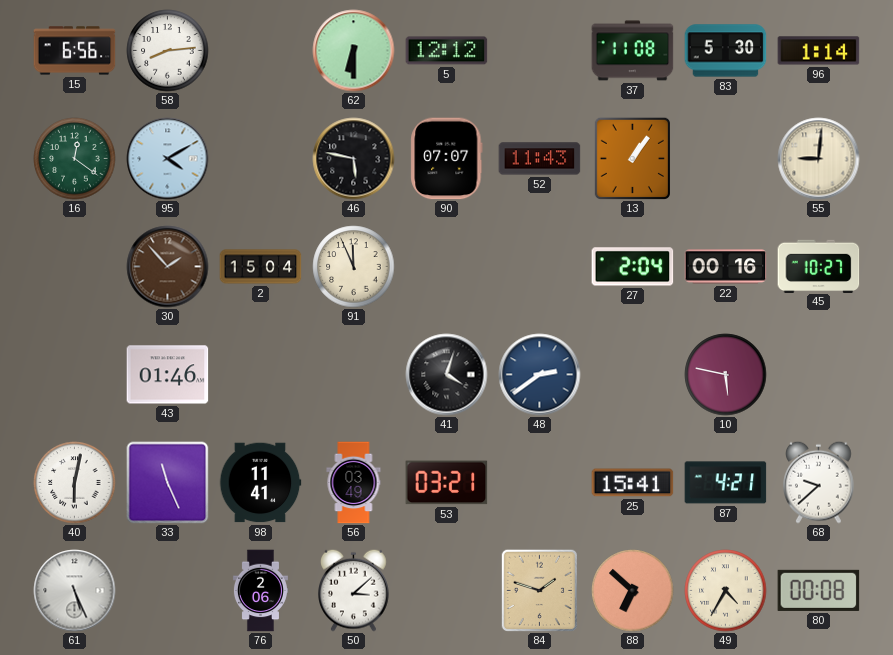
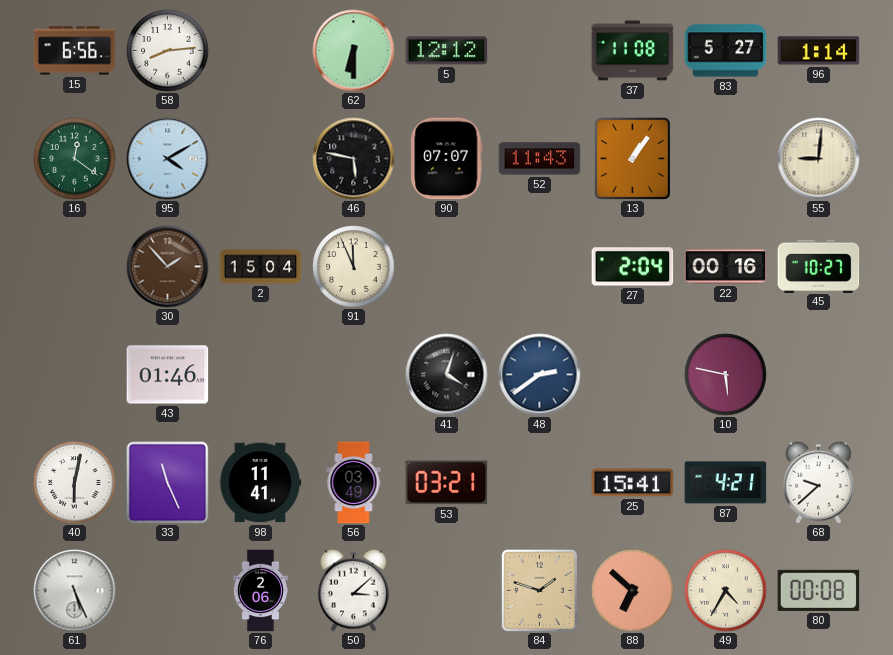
83: 5:30 -> 5:27 (726, 51)
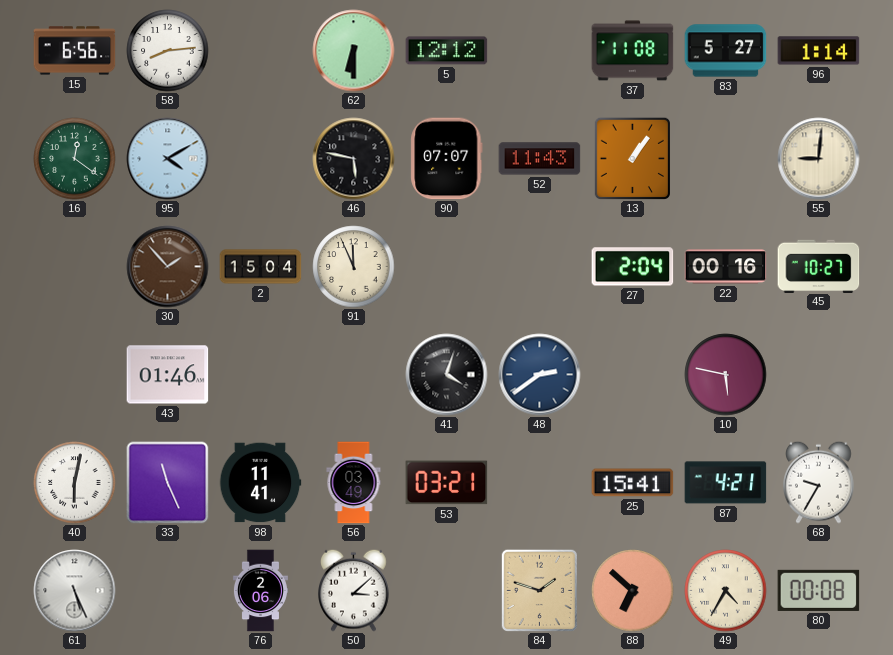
68: 9:38 -> 9:35 (819, 482)
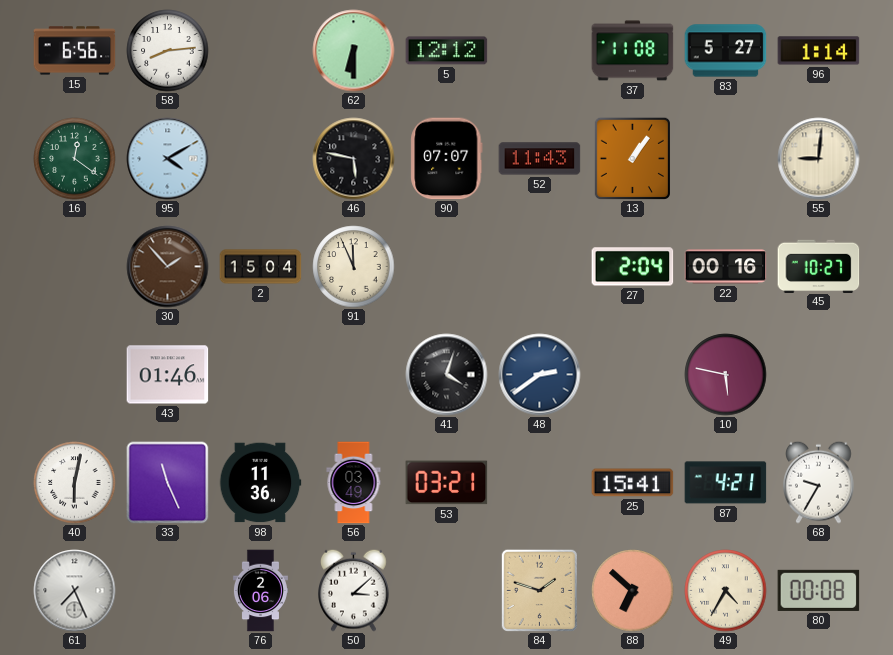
98: 11:41 -> 11:36 (260, 483)
61: 5:26 -> 7:26 (75, 591)
